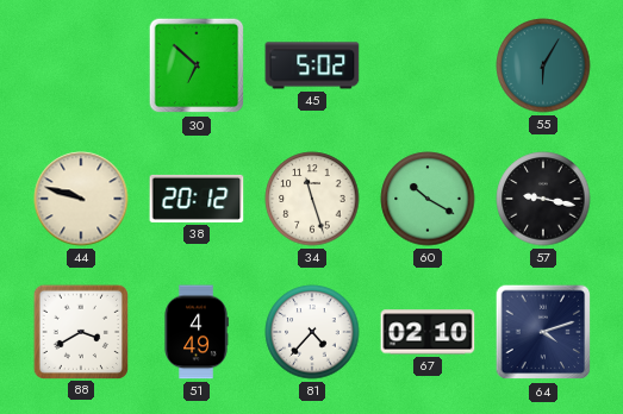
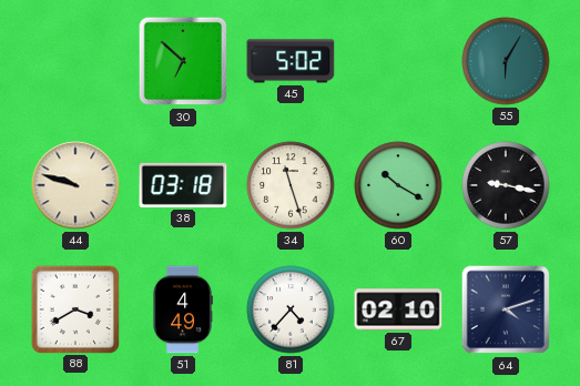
38: 20:12 -> 03:18 (183, 185)
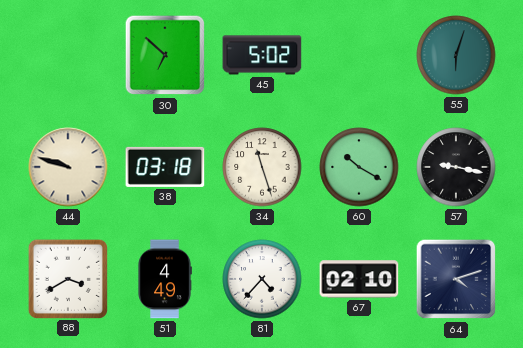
55: 6:05 -> 6:03 (456, 55)
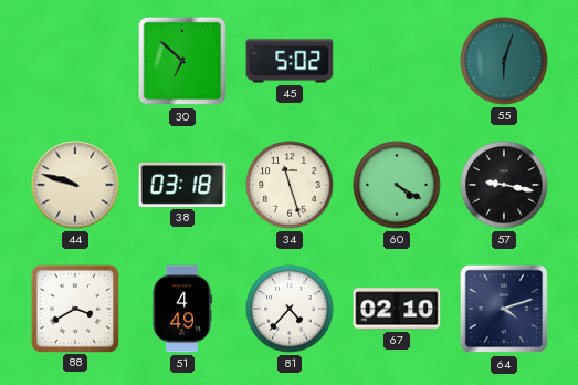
60: 10:20 -> 4:20 (397, 185)
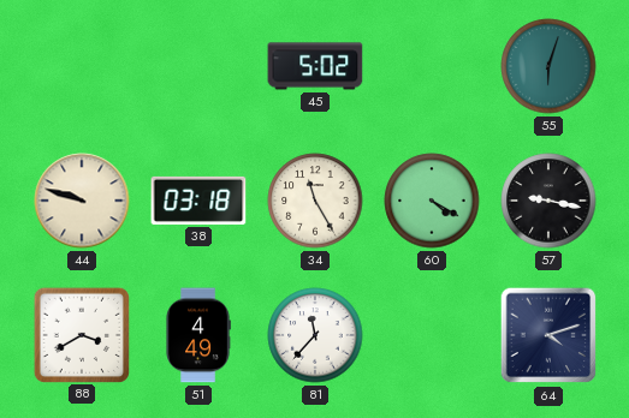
30: 6:52 -> none (182, 61)
34: 11:27 -> 11:25 (315, 201)
81: 4:37 -> 11:37 (315, 335)
67: 02:10 -> none (397, 309)
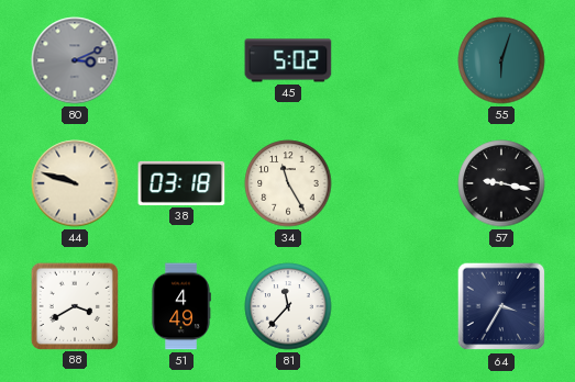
80: none -> 3:11 (75, 60)
60: 4:20 -> none (432, 201)
64: 4:12 -> 3:35 (501, 306)
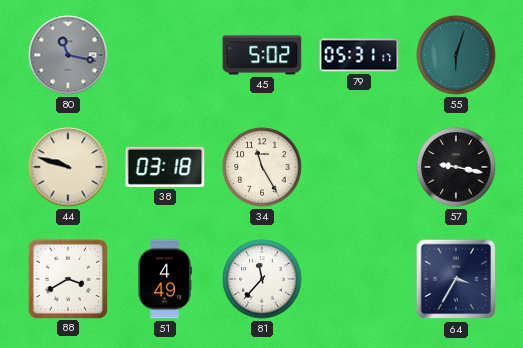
80: 3:11 -> 11:17 (68, 55)
79: none -> 05:31 (359, 55)
